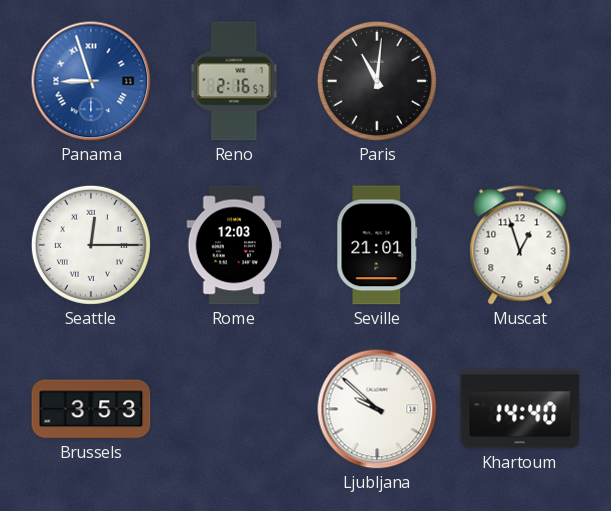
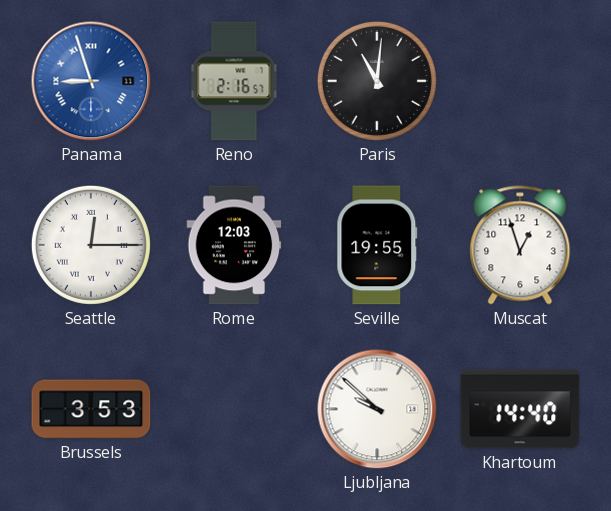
Seville: 21:01 -> 19:55 (377, 245)
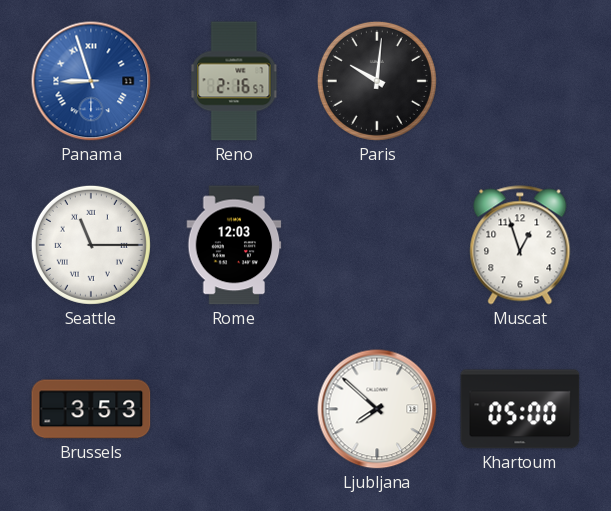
Paris: 11:01 -> 10:01 (377, 81)
Seattle: 12:15 -> 11:15 (91, 245)
Seville: 19:55 -> none (377, 245)
Ljubljana: 9:52 -> 7:52 (377, 409)
Khartoum: 14:40 -> 05:00 (520, 409)
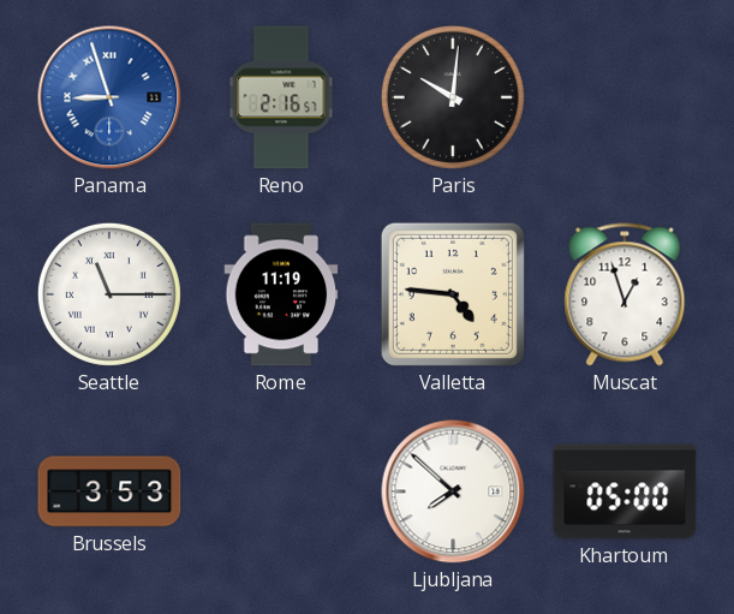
Rome: 12:03 -> 11:19 (281, 294)
Valletta: none -> 4:46 (453, 294)
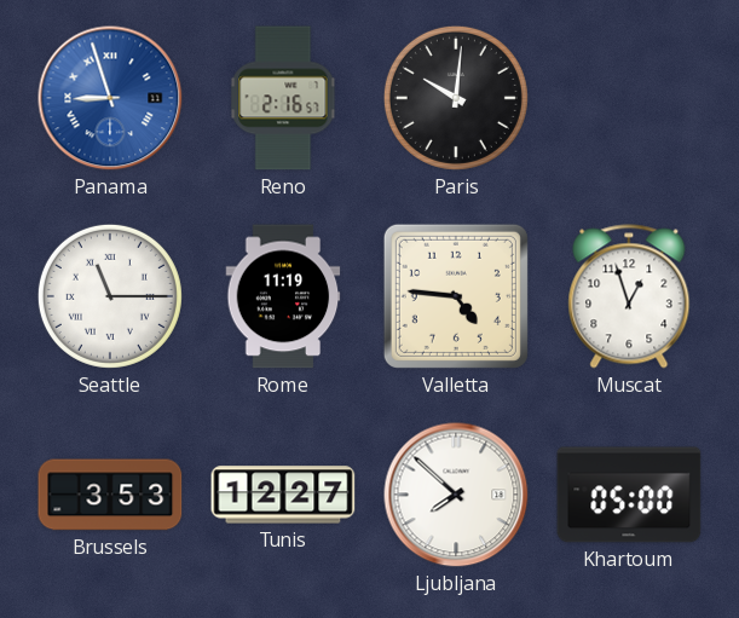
Tunis: none -> 12:27 (283, 495)
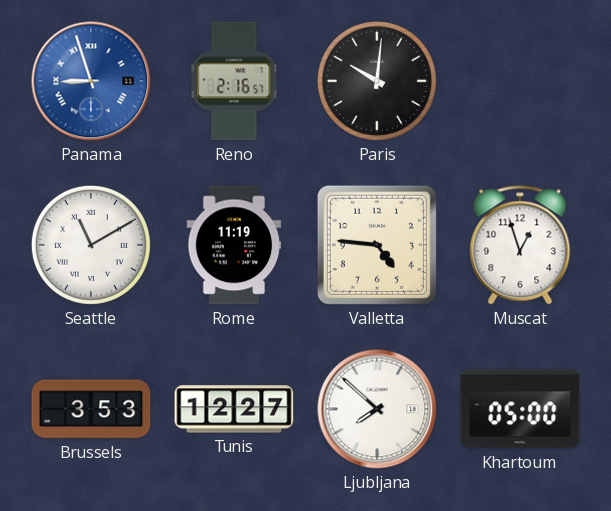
Seattle: 11:15 -> 11:10 (91, 245)
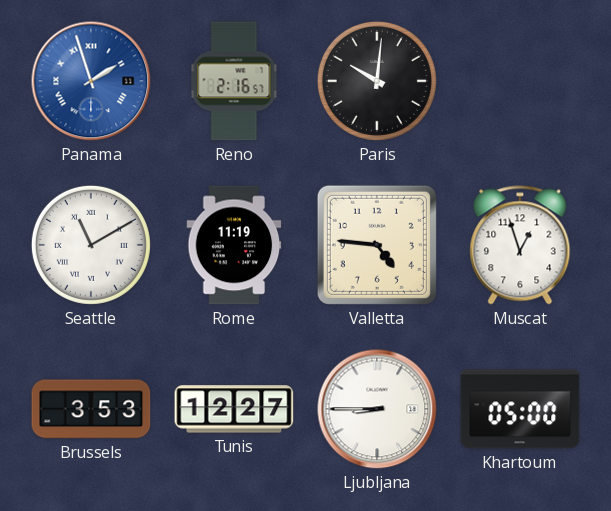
Panama: 8:57 -> 1:57 (91, 81)
Ljubljana: 7:52 -> 8:45 (377, 409)
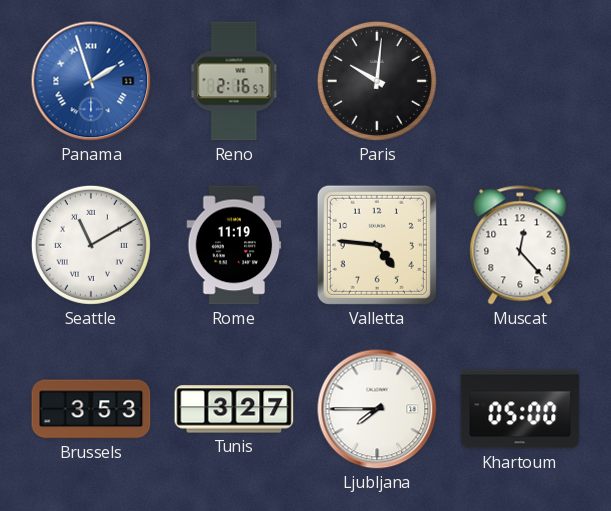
Muscat: 12:57 -> 12:23 (520, 245)
Tunis: 12:27 -> 3:27 (234, 409)
Ljubljana: 8:45 -> 7:45 (377, 409)
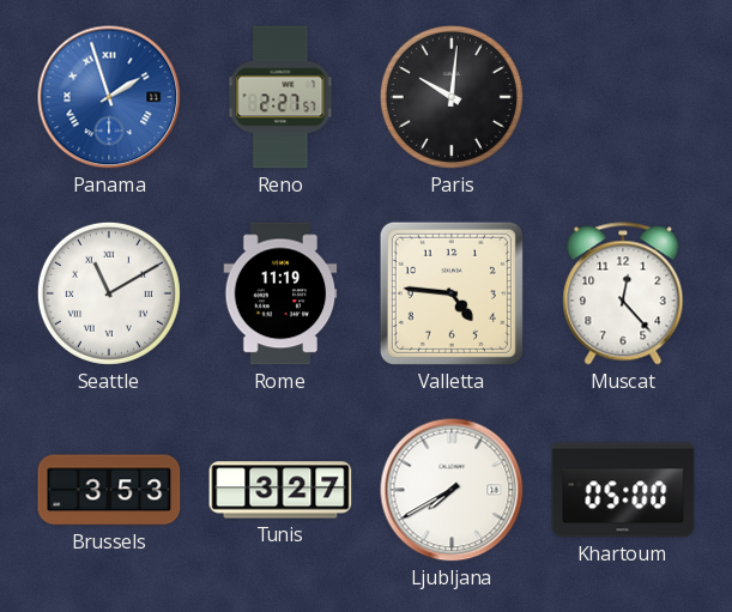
Reno: 2:16 -> 2:27 (280, 97)
Ljubljana: 7:45 -> 7:40 (452, 490)
